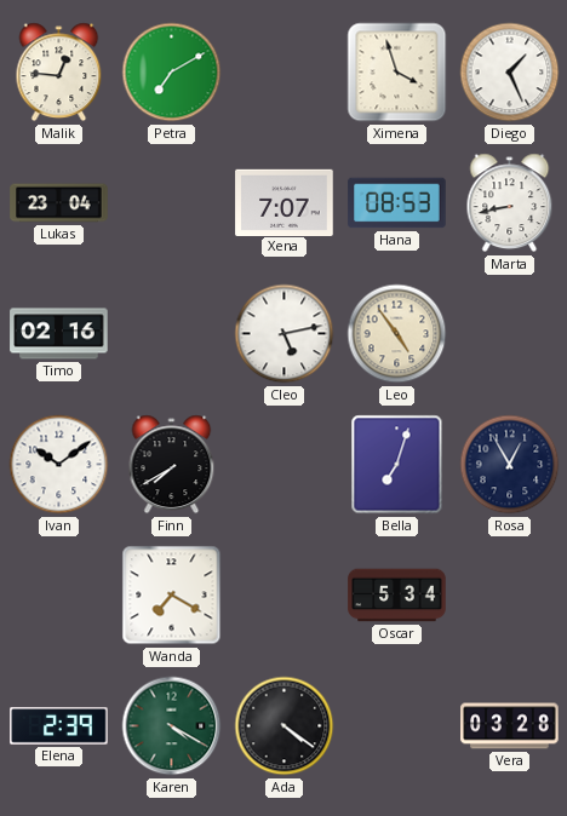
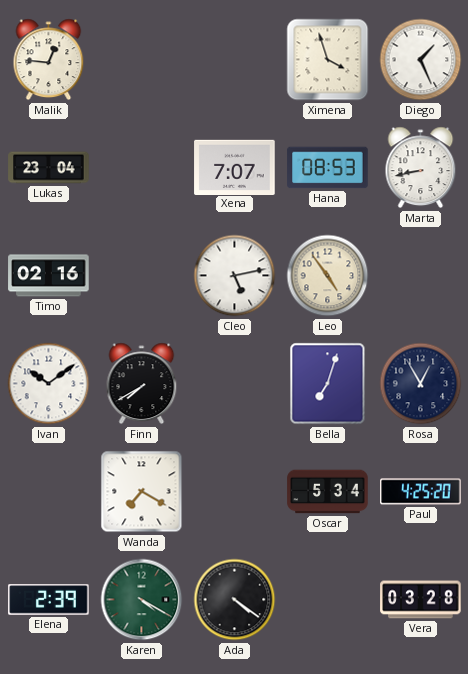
Petra: 7:10 -> none (172, 73)
Paul: none -> 4:25 (421, 492)
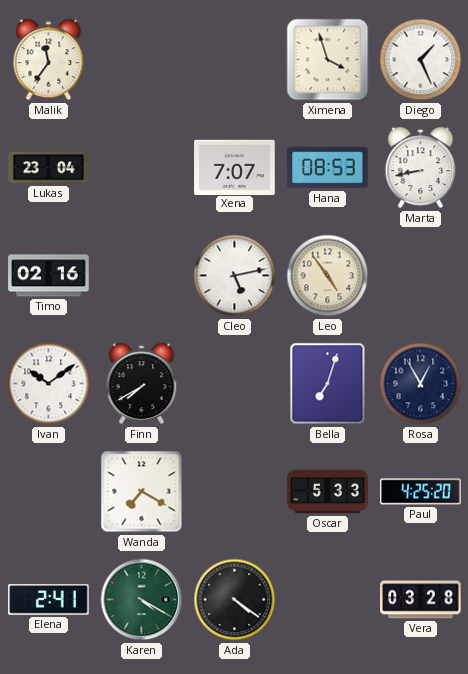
Malik: 12:46 -> 11:36 (49, 60)
Oscar: 5:34 -> 5:33 (328, 492)
Elena: 2:39 -> 2:41 (49, 600)
